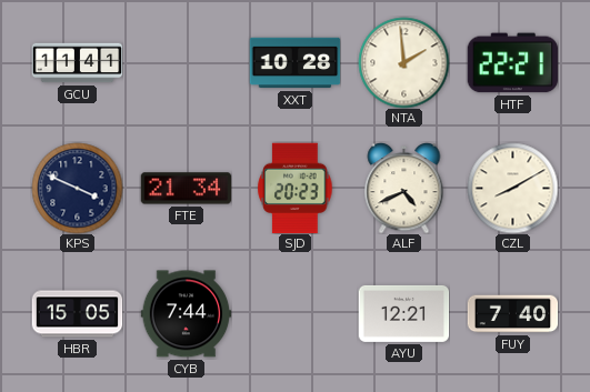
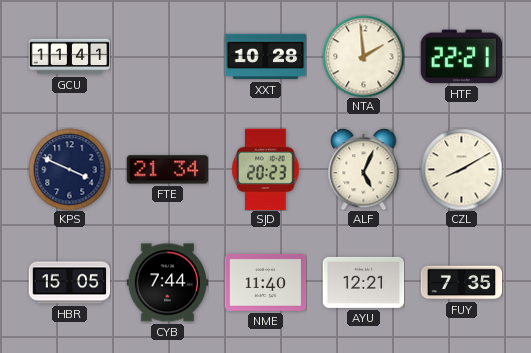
ALF: 4:41 -> 5:04 (364, 170)
NME: none -> 11:40 (265, 282)
FUY: 7:40 -> 7:35 (461, 283)
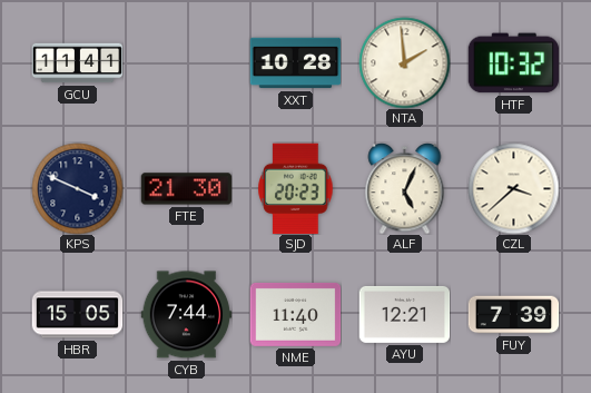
HTF: 22:21 -> 10:32 (513, 63)
FTE: 21:34 -> 21:30 (186, 189)
CZL: 8:10 -> 3:38 (513, 188)
FUY: 7:35 -> 7:39 (513, 315)
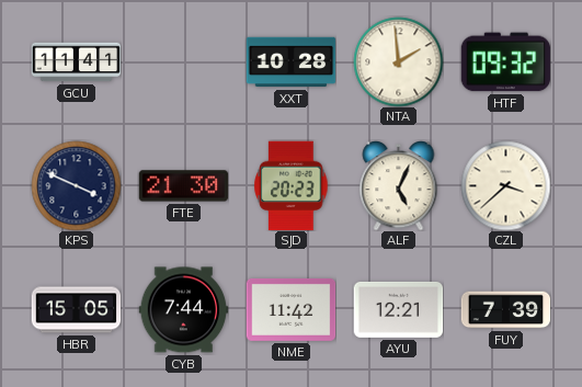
HTF: 10:32 -> 09:32 (505, 62)
NME: 11:40 -> 11:42 (290, 309)
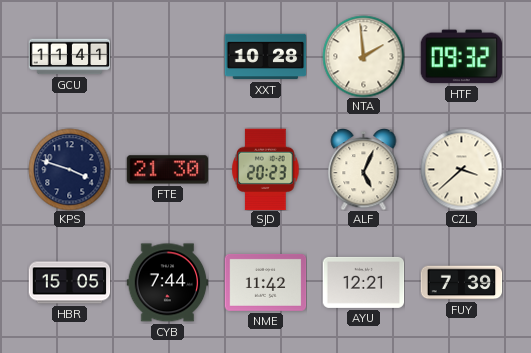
KPS: 3:49 -> 3:48 (69, 169)
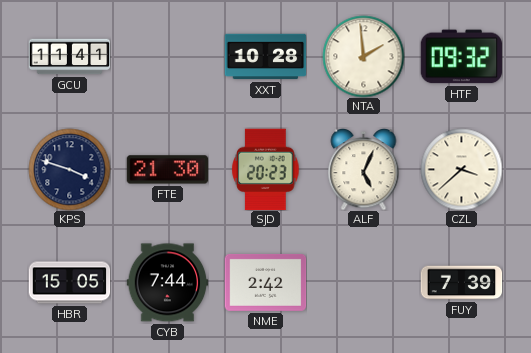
NME: 11:42 -> 2:42 (265, 282)
AYU: 12:21 -> none (363, 282)
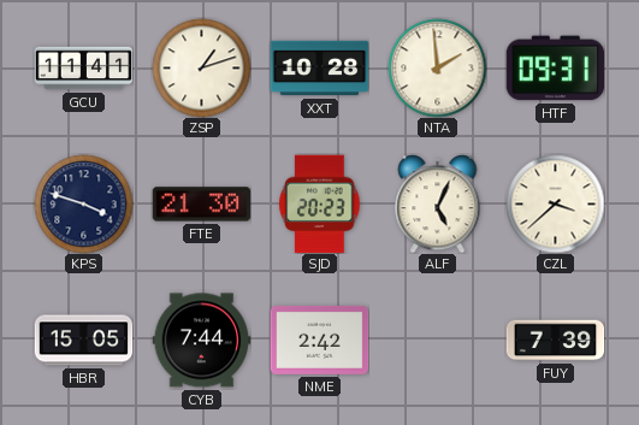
ZSP: none -> 1:12 (201, 67)
HTF: 09:32 -> 09:31 (555, 69)
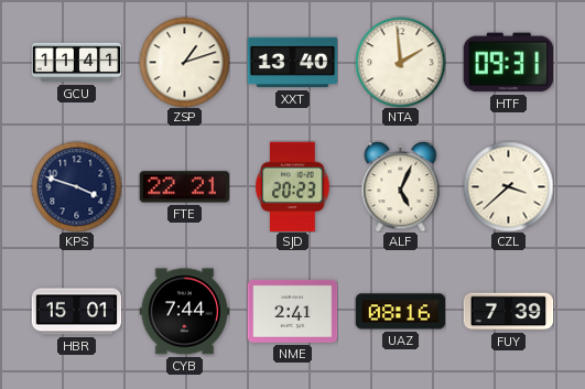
XXT: 10:28 -> 13:40 (292, 63)
FTE: 21:30 -> 22:21 (184, 187)
HBR: 15:05 -> 15:01 (76, 312)
NME: 2:42 -> 2:41 (292, 311)
UAZ: none -> 08:16 (400, 312)
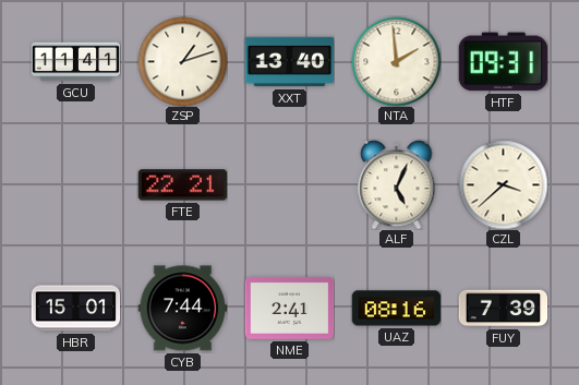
KPS: 3:48 -> none (76, 186)
SJD: 20:23 -> none (293, 186)
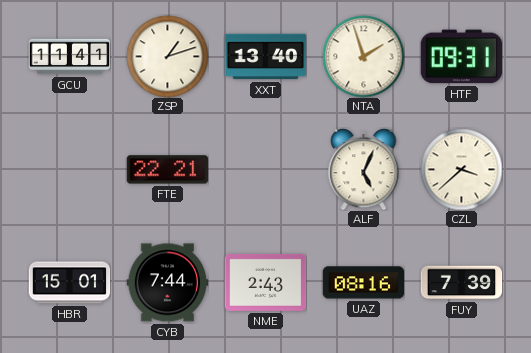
NTA: 1:59 -> 1:57 (363, 56)
NME: 2:41 -> 2:43 (265, 282)
